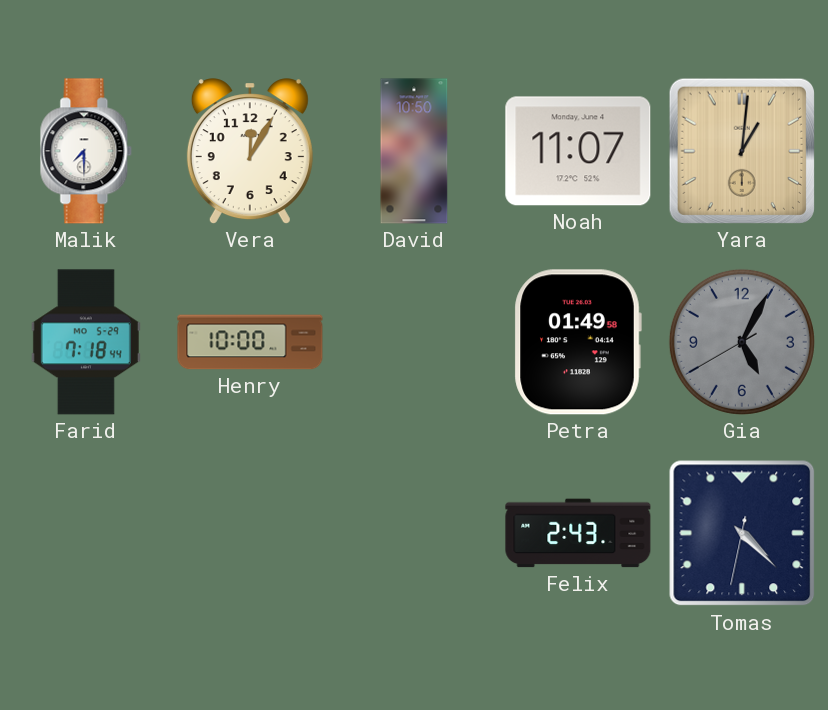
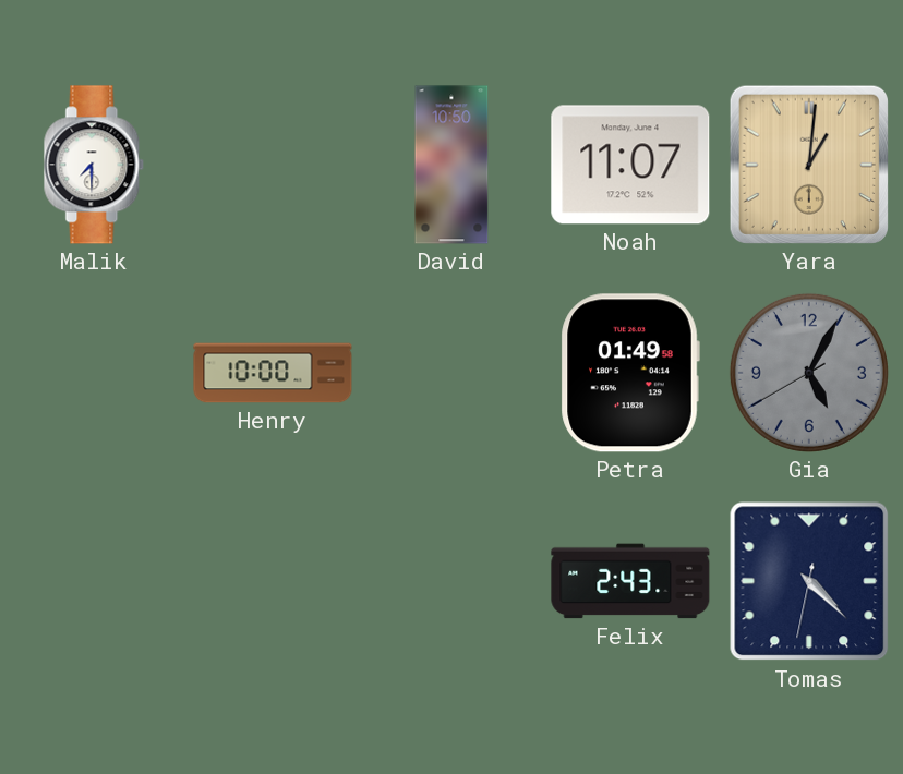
Vera: 12:05 -> none (250, 151)
Farid: 7:18 -> none (86, 342)
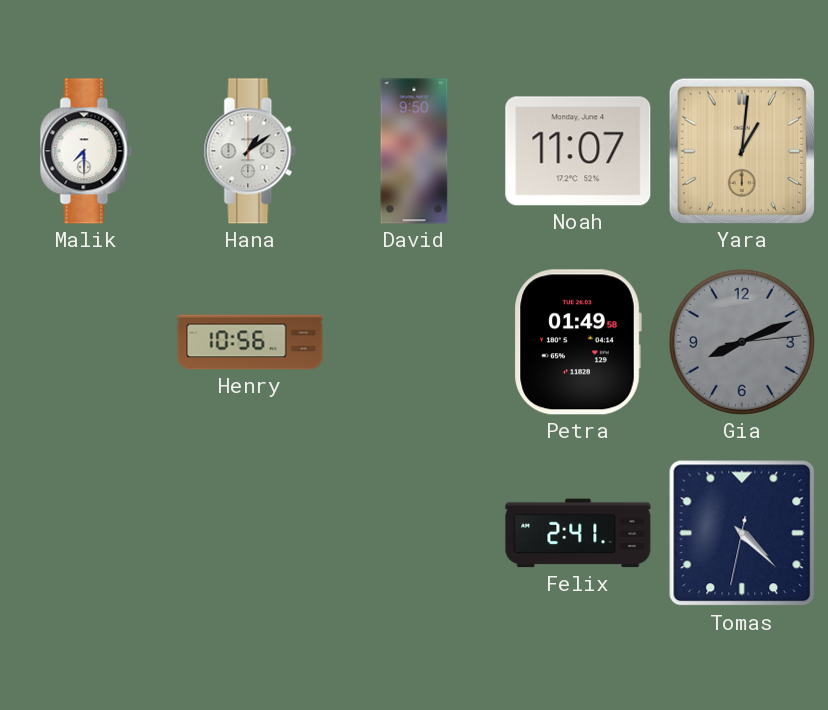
Hana: none -> 1:09 (250, 151)
David: 10:50 -> 9:50 (414, 151)
Henry: 10:00 -> 10:56 (250, 342)
Gia: 5:04 -> 8:11 (742, 342)
Felix: 2:43 -> 2:41 (578, 533)
